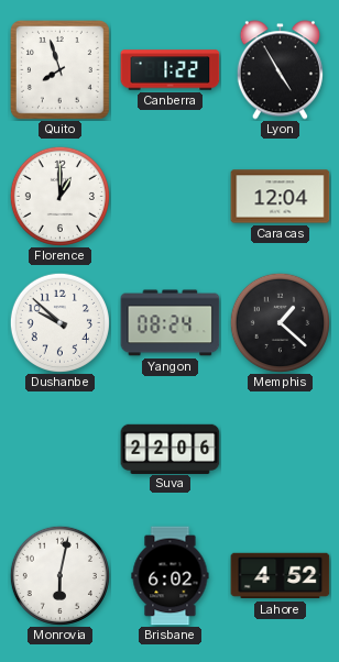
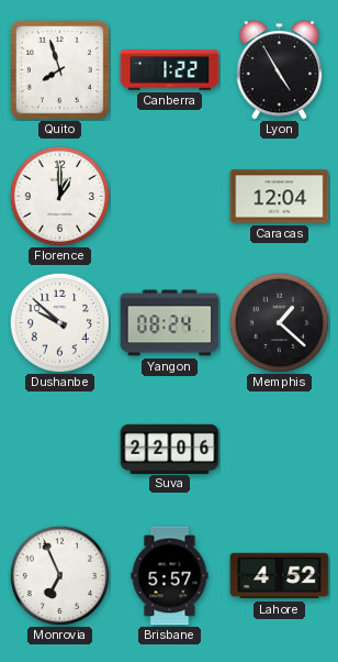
Monrovia: 6:02 -> 6:56 (59, 575)
Brisbane: 6:02 -> 5:57 (170, 576)
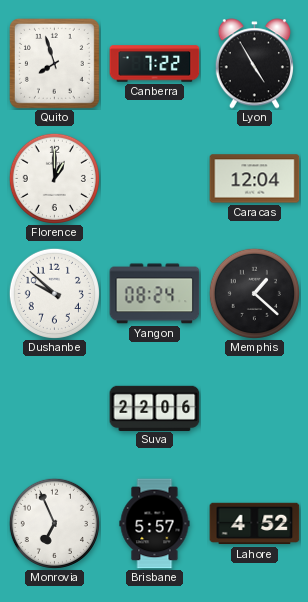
Canberra: 1:22 -> 7:22 (155, 64)
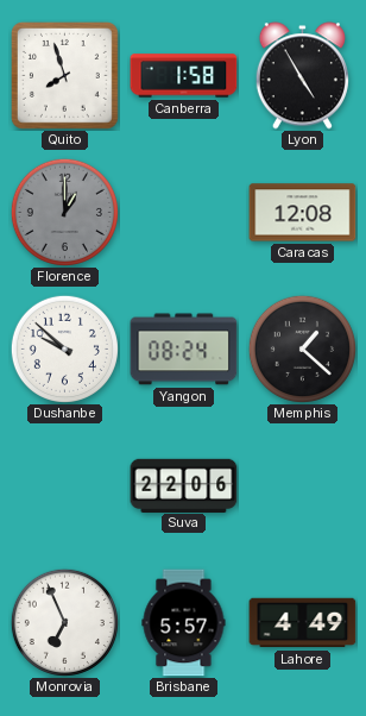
Canberra: 7:22 -> 1:58 (184, 76)
Florence dial: white -> grey (64, 212)
Caracas: 12:04 -> 12:08 (303, 213)
Lahore: 4:52 -> 4:49 (303, 623)
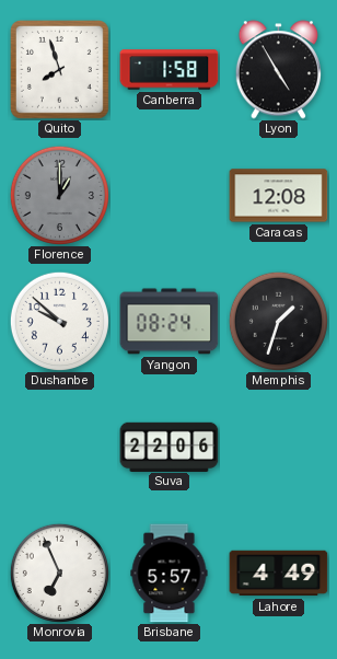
Memphis: 1:22 -> 1:33 (278, 321)
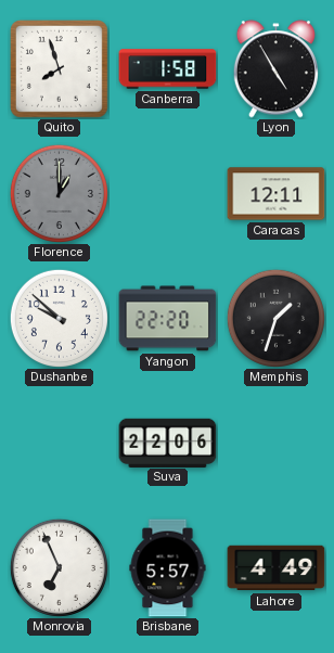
Caracas: 12:08 -> 12:11 (277, 194)
Yangon: 08:24 -> 22:20 (168, 319)
